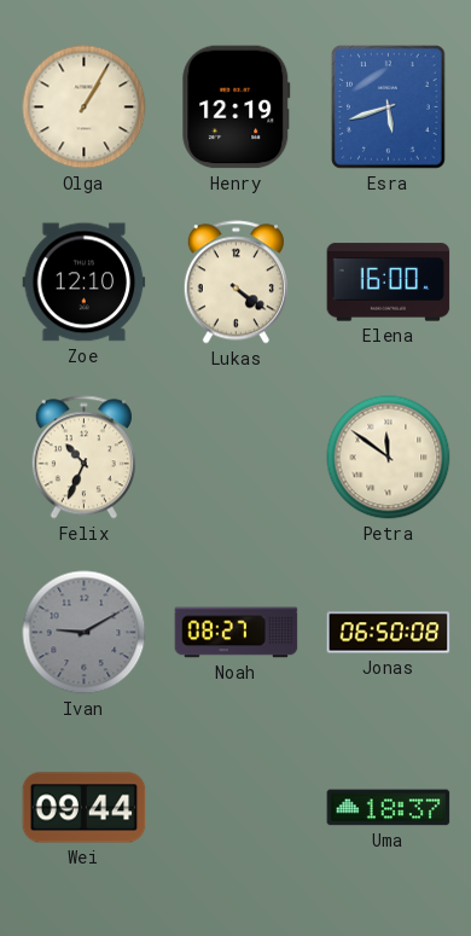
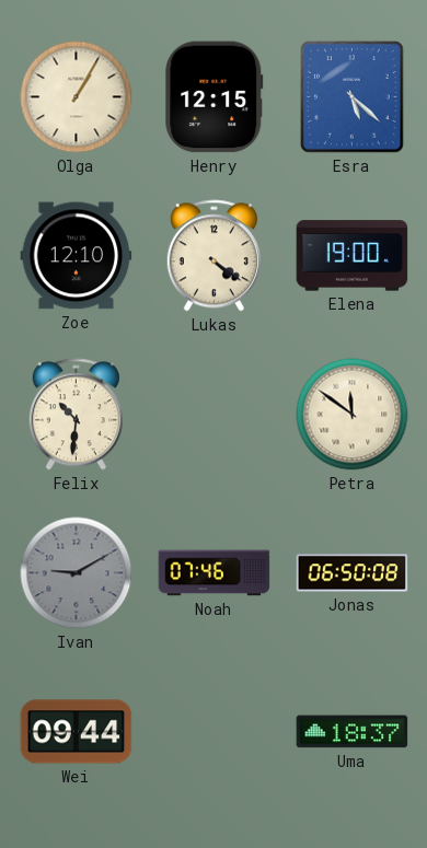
Henry: 12:19 -> 12:15 (215, 97)
Esra: 5:42 -> 5:22 (353, 97)
Elena: 16:00 -> 19:00 (353, 256)
Felix: 10:34 -> 10:31 (76, 415)
Noah: 08:27 -> 07:46 (215, 573)
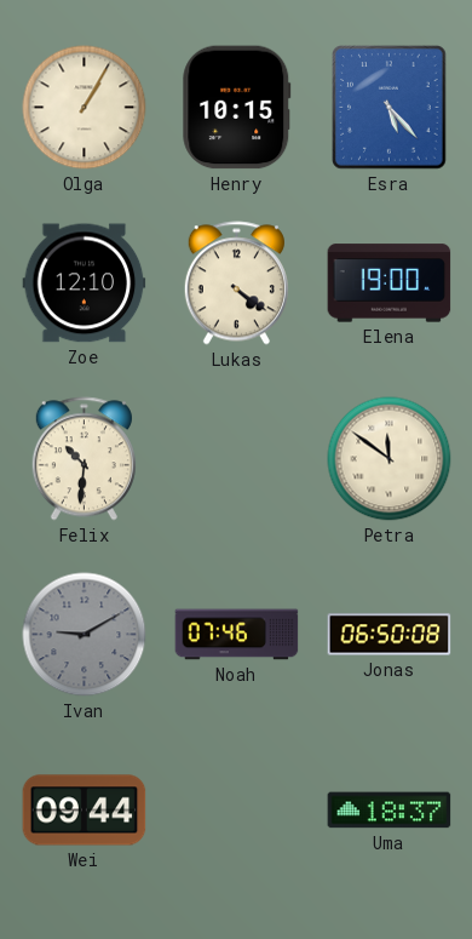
Henry: 12:15 -> 10:15 (237, 108)
Esra: 5:22 -> 5:23 (390, 108)
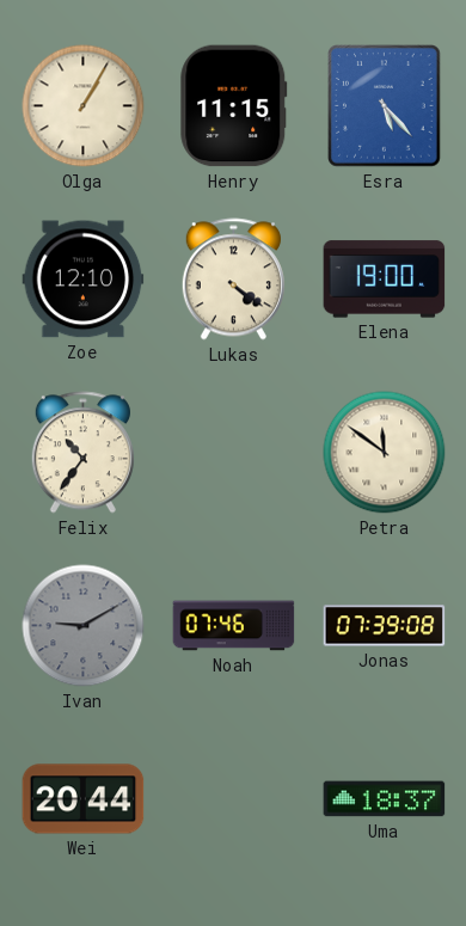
Henry: 10:15 -> 11:15 (234, 106)
Felix: 10:31 -> 10:36 (82, 453)
Jonas: 06:50 -> 07:39 (385, 626)
Wei: 09:44 -> 20:44 (84, 799)
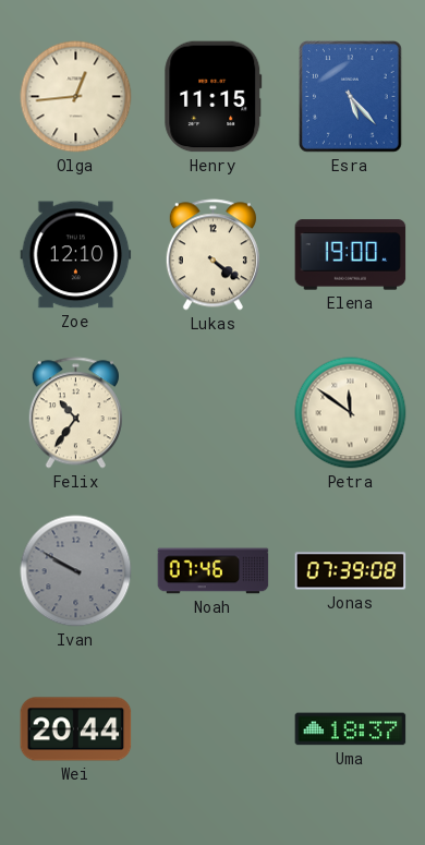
Olga: 1:05 -> 12:44 (76, 97)
Ivan: 9:10 -> 9:50 (76, 571)
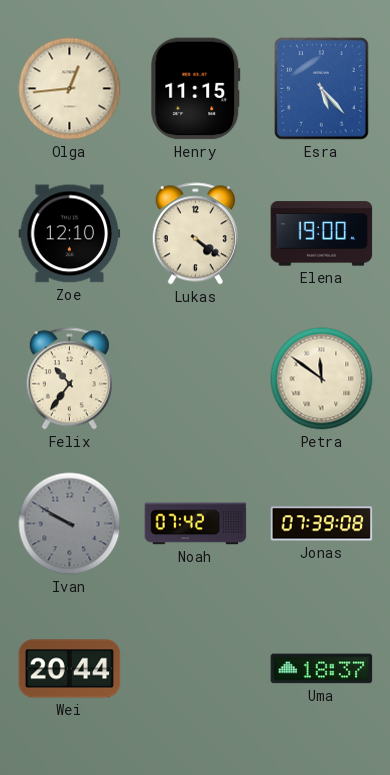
Noah: 07:46 -> 07:42 (196, 524)
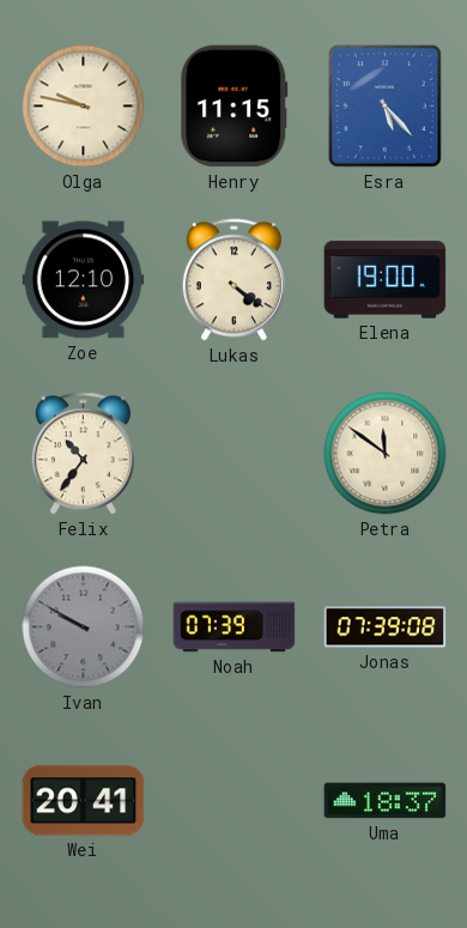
Olga: 12:44 -> 9:47 (84, 107)
Noah: 07:42 -> 07:39 (235, 627)
Wei: 20:44 -> 20:41 (84, 801)
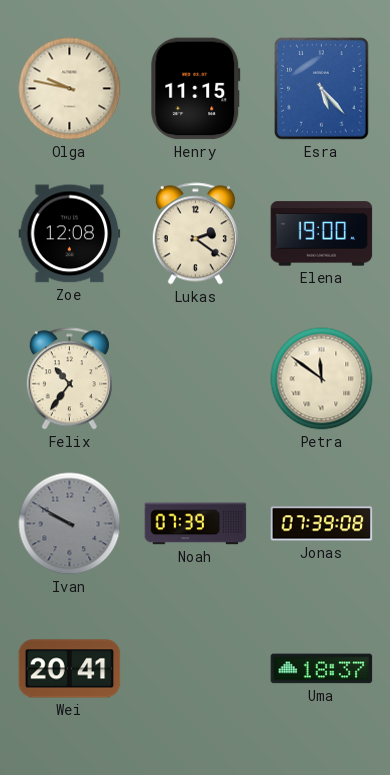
Zoe: 12:10 -> 12:08 (70, 234)
Lukas: 4:21 -> 2:21 (195, 234)
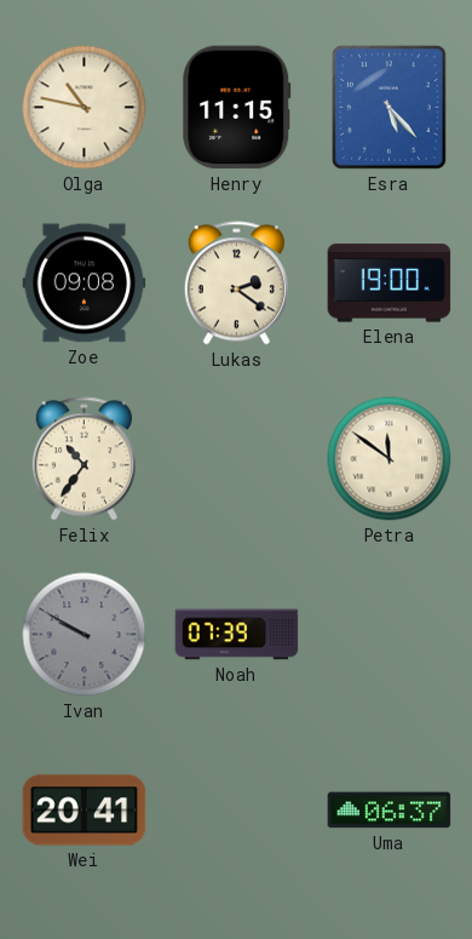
Olga: 9:47 -> 10:47 (85, 108)
Zoe: 12:08 -> 09:08 (85, 284)
Jonas: 07:39 -> none (322, 524)
Uma: 18:37 -> 06:37 (390, 811)
